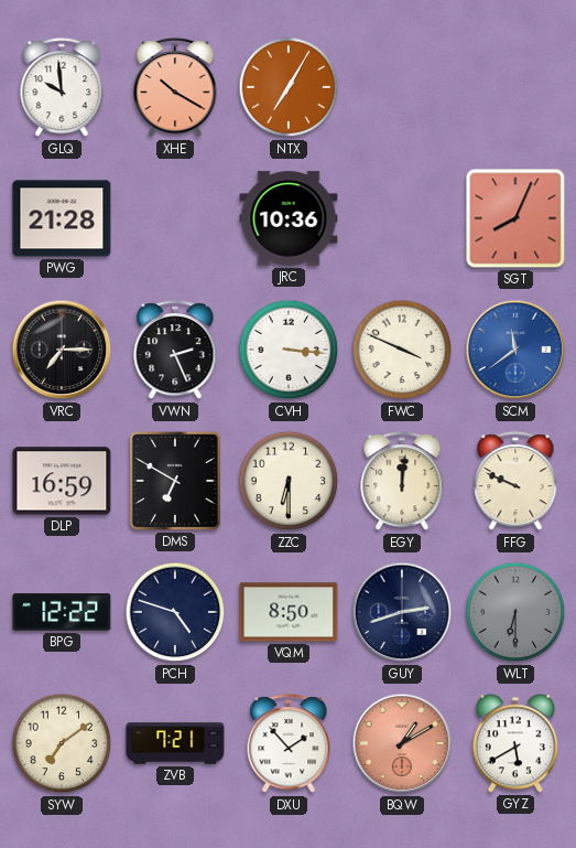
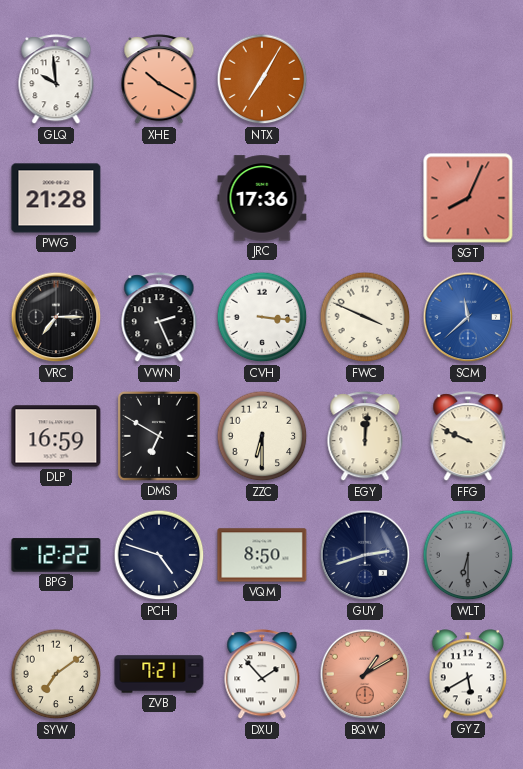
JRC: 10:36 -> 17:36 (262, 198)
SCM: 11:39 -> 11:38 (468, 317)
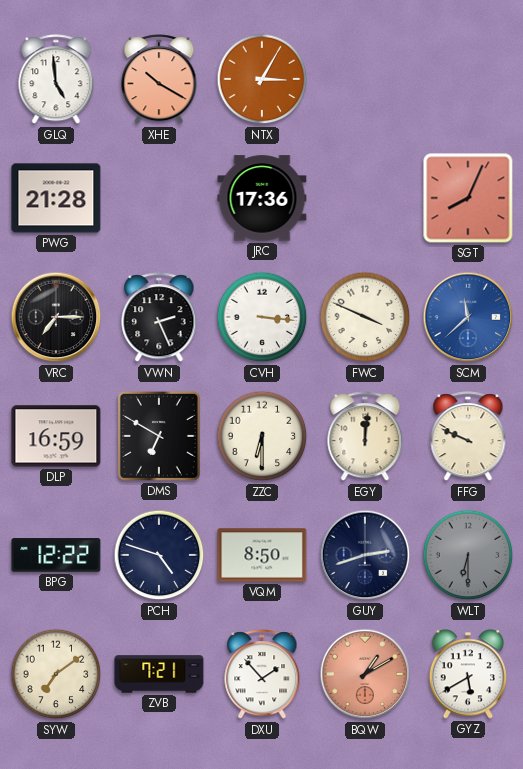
GLQ: 9:59 -> 4:59 (56, 80)
NTX: 7:05 -> 3:05 (262, 79)
